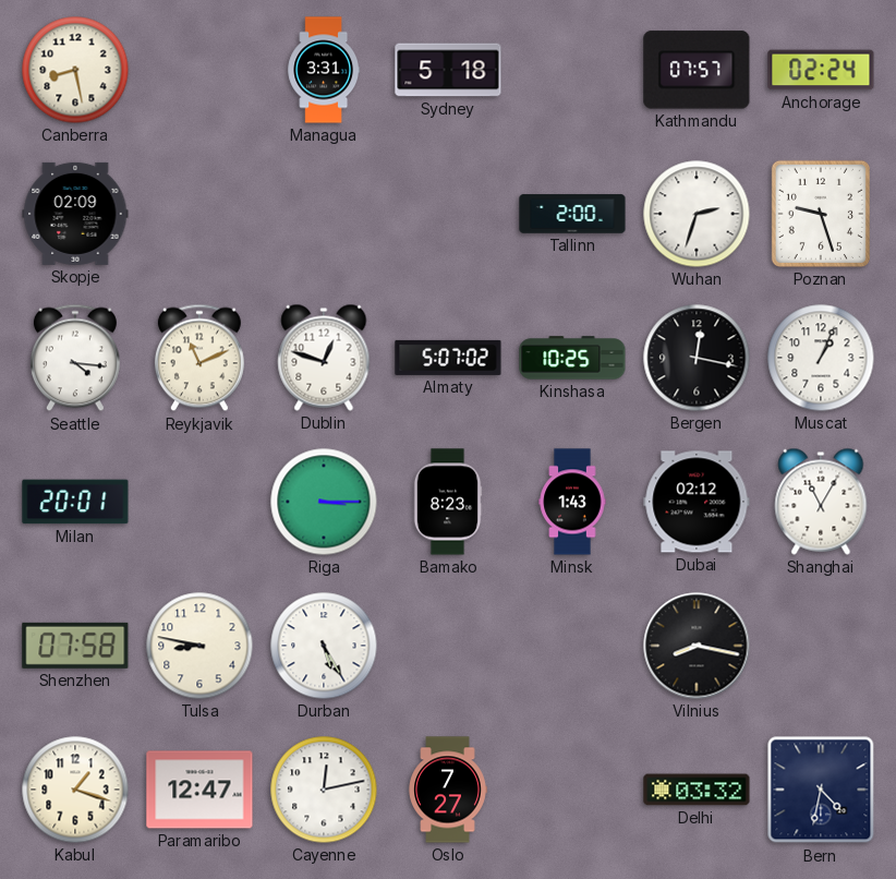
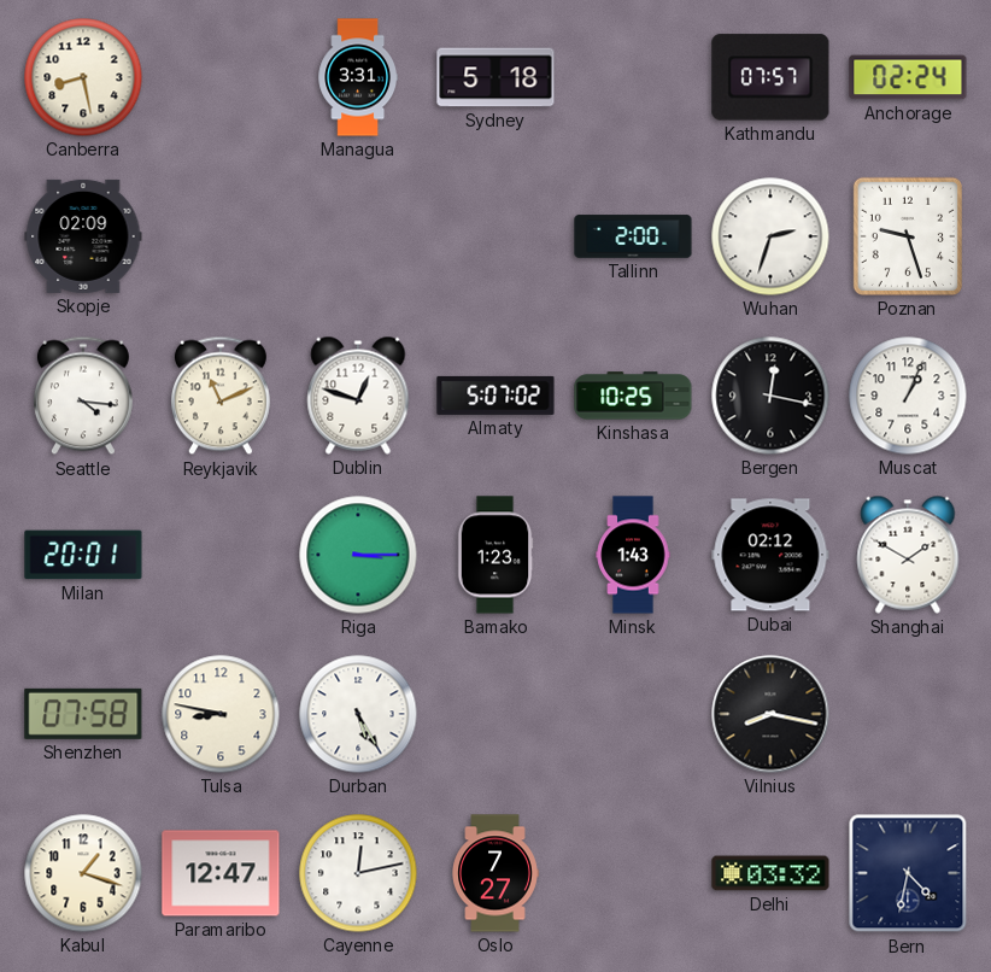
Bamako: 8:23 -> 1:23 (495, 555)
Shanghai: 11:05 -> 1:50 (908, 555)
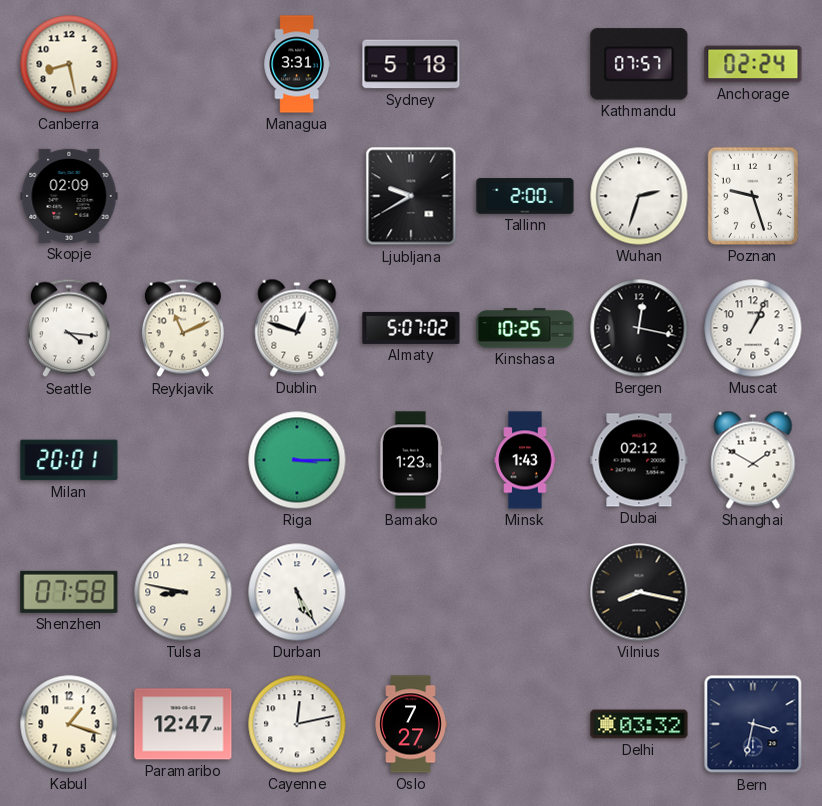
Ljubljana: none -> 9:40 (411, 196)
Bern: 4:32 -> 3:32 (753, 724)
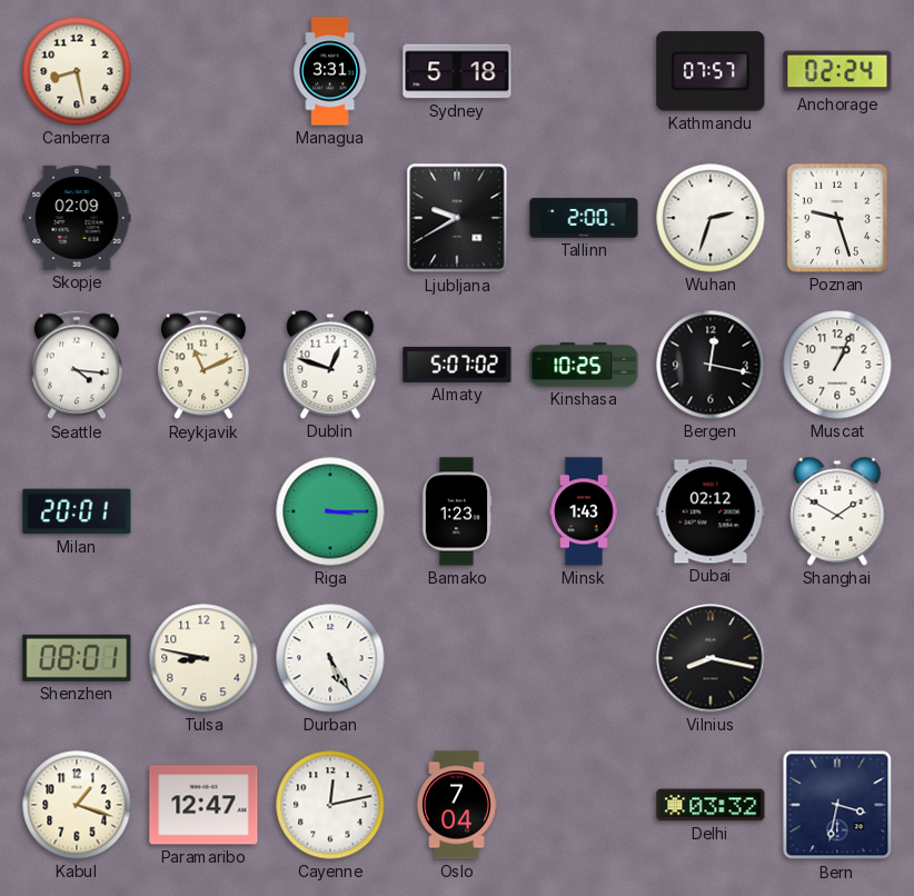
Shenzhen: 07:58 -> 08:01 (77, 658)
Oslo: 7:27 -> 7:04 (457, 805)
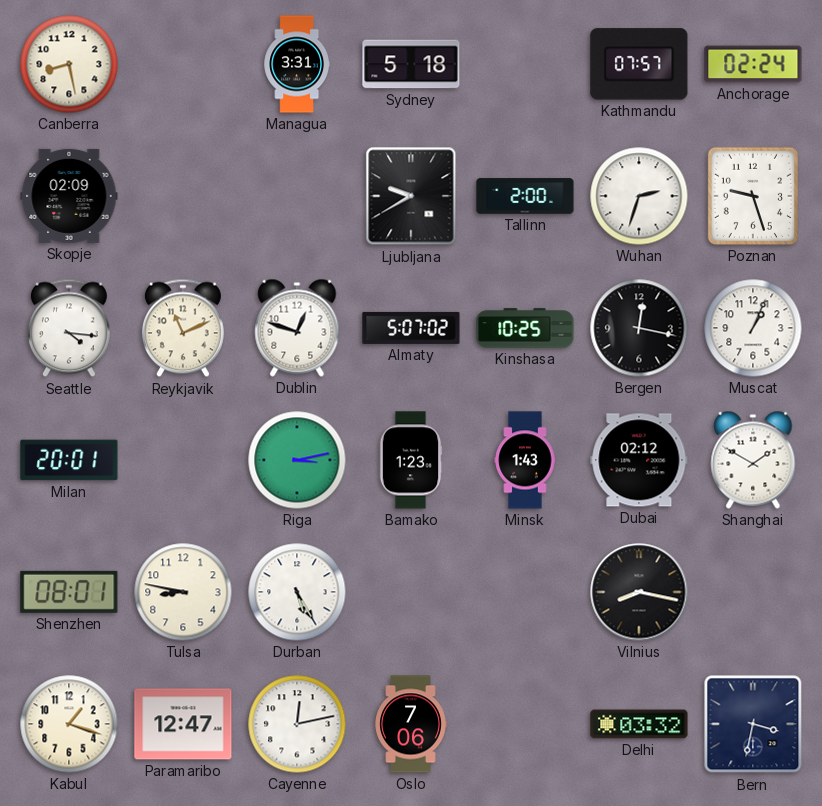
Riga: 3:15 -> 3:13 (297, 460)
Oslo: 7:04 -> 7:06 (411, 724)
